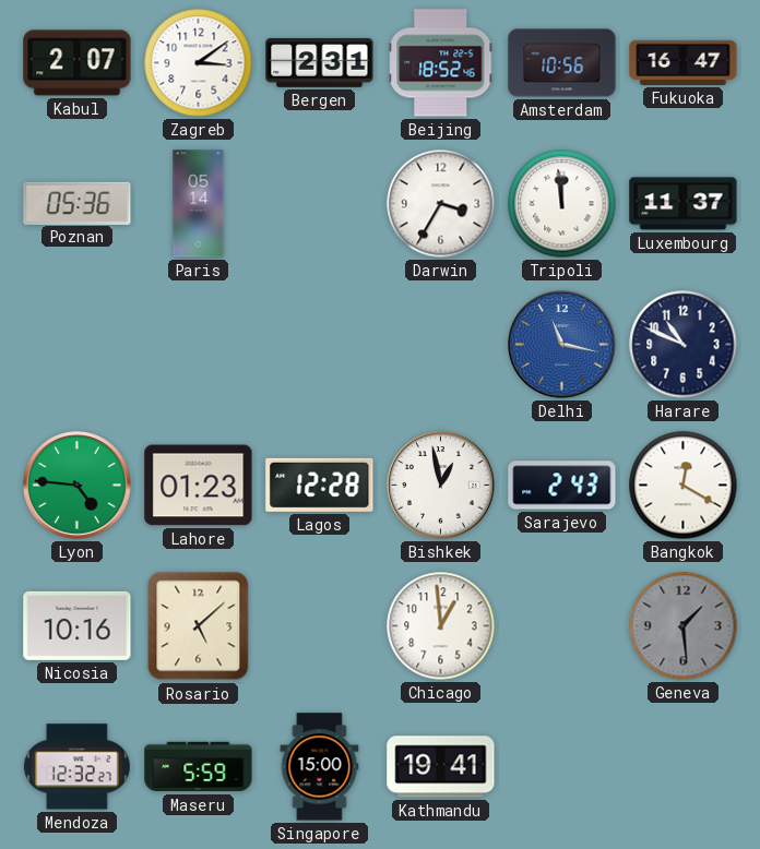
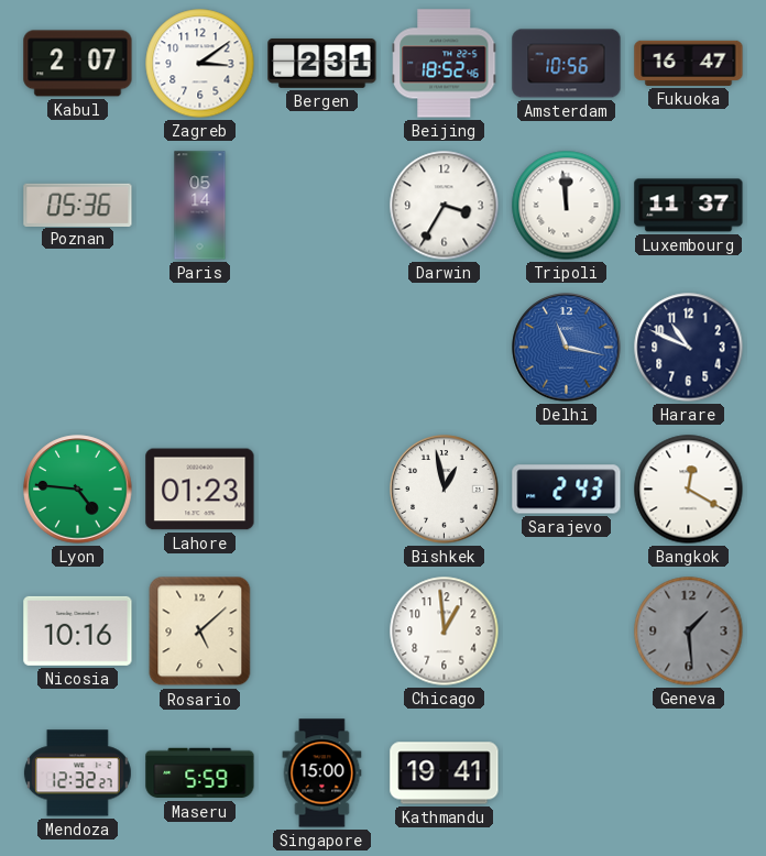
Lagos: 12:28 -> none (320, 485)
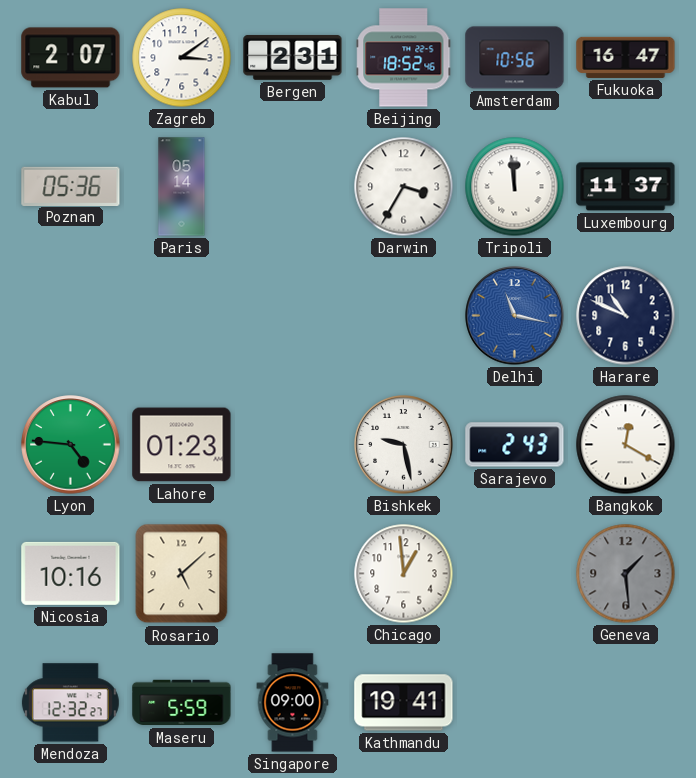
Bishkek: 12:58 -> 9:28 (404, 445)
Singapore: 15:00 -> 09:00 (293, 703)
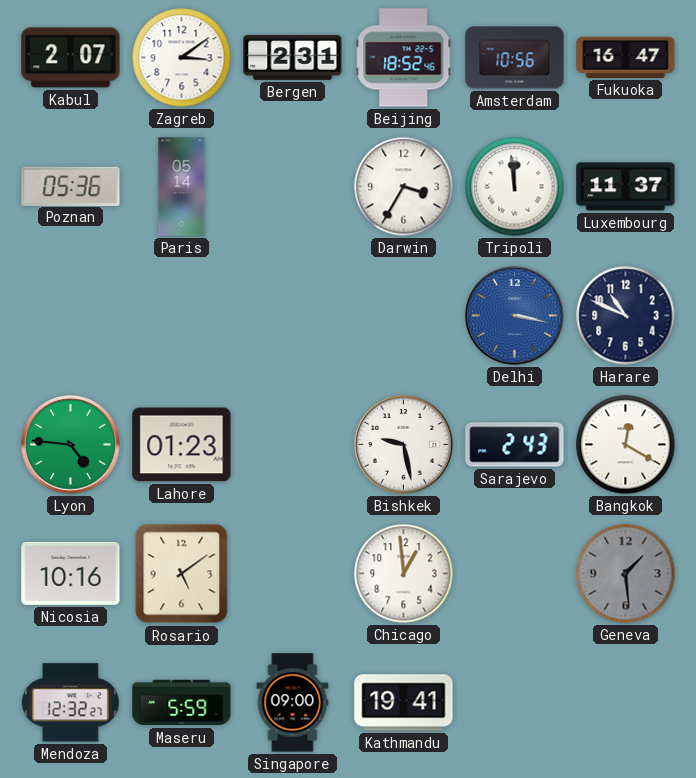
Delhi: 11:17 -> 3:17 (515, 316)
Rosario: 5:08 -> 5:09 (182, 574)
